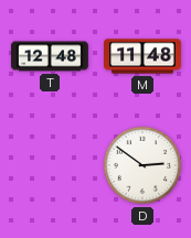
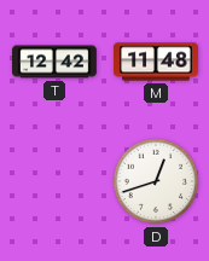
T: 12:48 -> 12:42 (56, 62)
D: 2:51 -> 12:42 (156, 181)
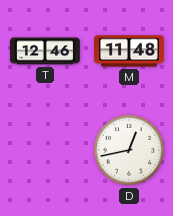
T: 12:42 -> 12:46 (46, 51)
D: 12:42 -> 12:43 (129, 150)
